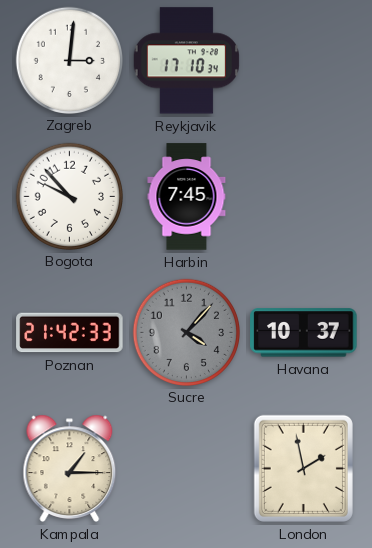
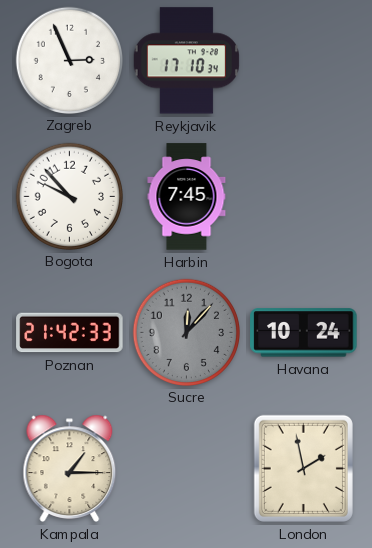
Zagreb: 3:01 -> 2:56 (69, 60)
Sucre: 4:07 -> 12:07 (186, 332)
Havana: 10:37 -> 10:24 (304, 333)
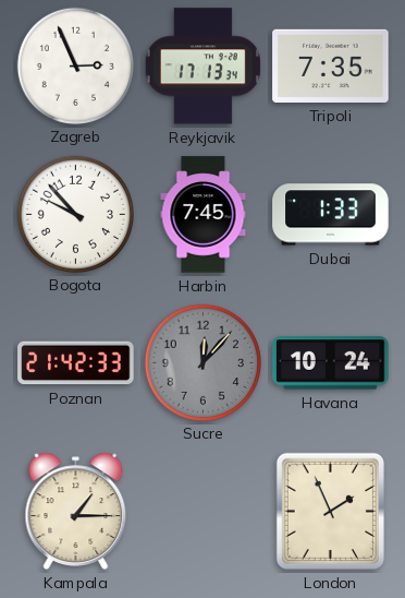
Reykjavik: 17:10 -> 17:13 (202, 67)
Tripoli: none -> 7:35 (331, 65)
Dubai: none -> 1:33 (331, 215)
London: 1:58 -> 1:56 (330, 511)
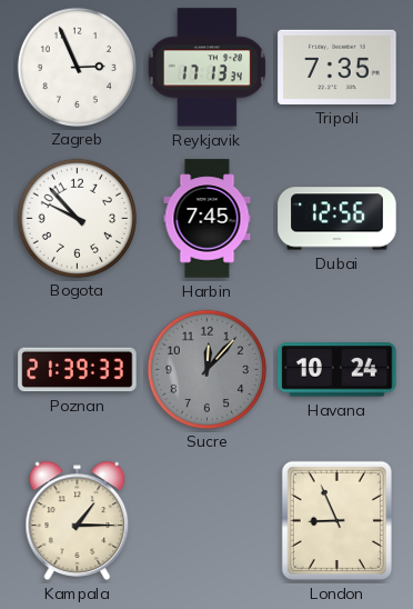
Dubai: 1:33 -> 12:56 (338, 219)
Poznan: 21:42 -> 21:39 (78, 370)
London: 1:56 -> 8:56 (336, 520)
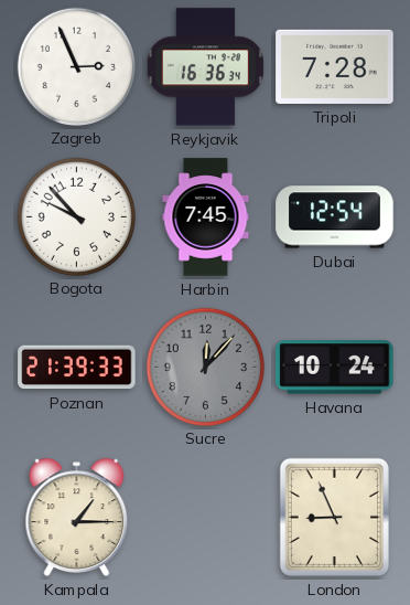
Reykjavik: 17:13 -> 16:36 (205, 67)
Tripoli: 7:35 -> 7:28 (335, 66)
Dubai: 12:56 -> 12:54 (335, 217)
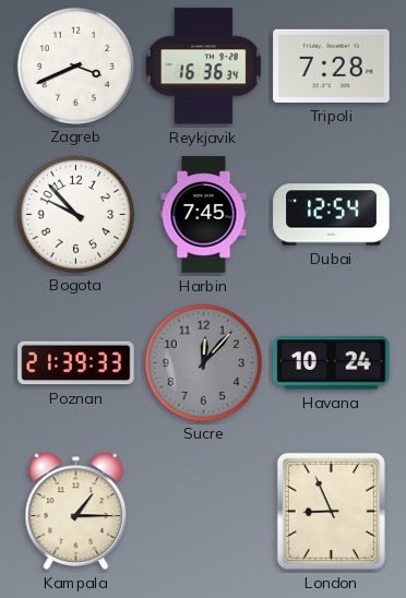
Zagreb: 2:56 -> 3:41 (75, 65)
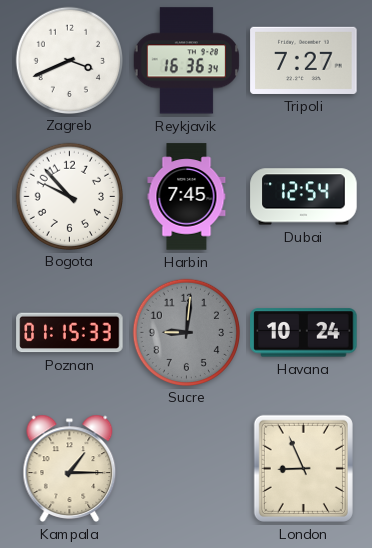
Tripoli: 7:28 -> 7:27 (304, 60)
Poznan: 21:39 -> 01:15 (70, 333)
Sucre: 12:07 -> 9:01 (186, 332)
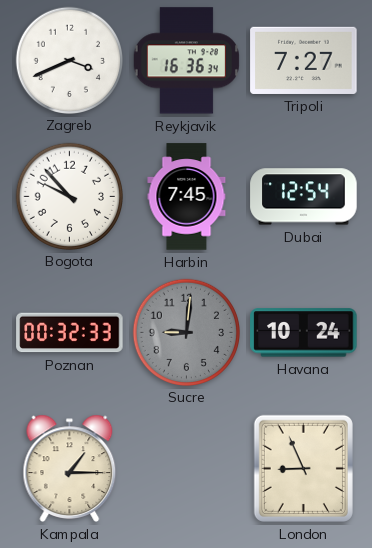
Poznan: 01:15 -> 00:32 (70, 333)
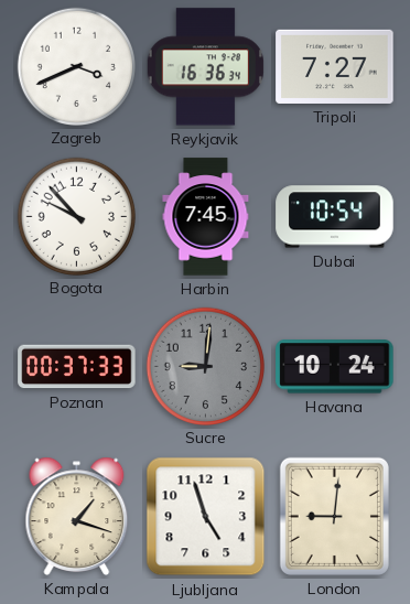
Dubai: 12:54 -> 10:54 (335, 217)
Poznan: 00:32 -> 00:37 (77, 367)
Kampala: 1:15 -> 1:18 (77, 516)
Ljubljana: none -> 4:57 (206, 517)
London: 8:56 -> 9:01 (334, 516)
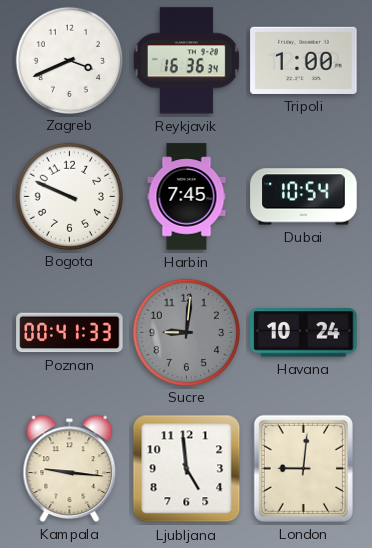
Tripoli: 7:27 -> 1:00 (304, 60)
Bogota: 9:53 -> 9:49 (69, 196)
Poznan: 00:37 -> 00:41 (70, 333)
Kampala: 1:18 -> 9:16 (70, 468)
Ljubljana: 4:57 -> 4:59 (187, 469)
